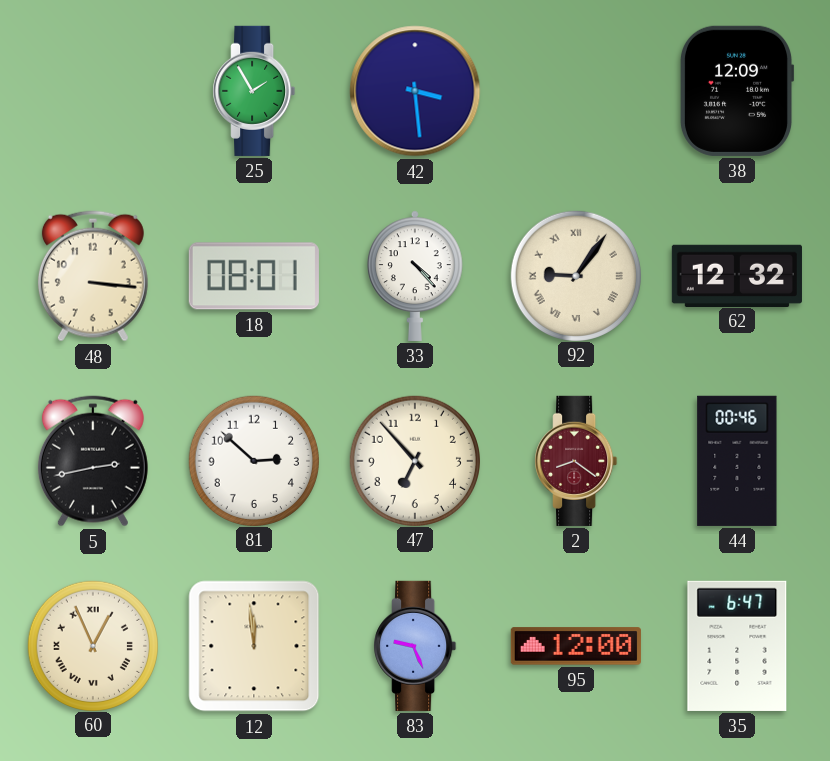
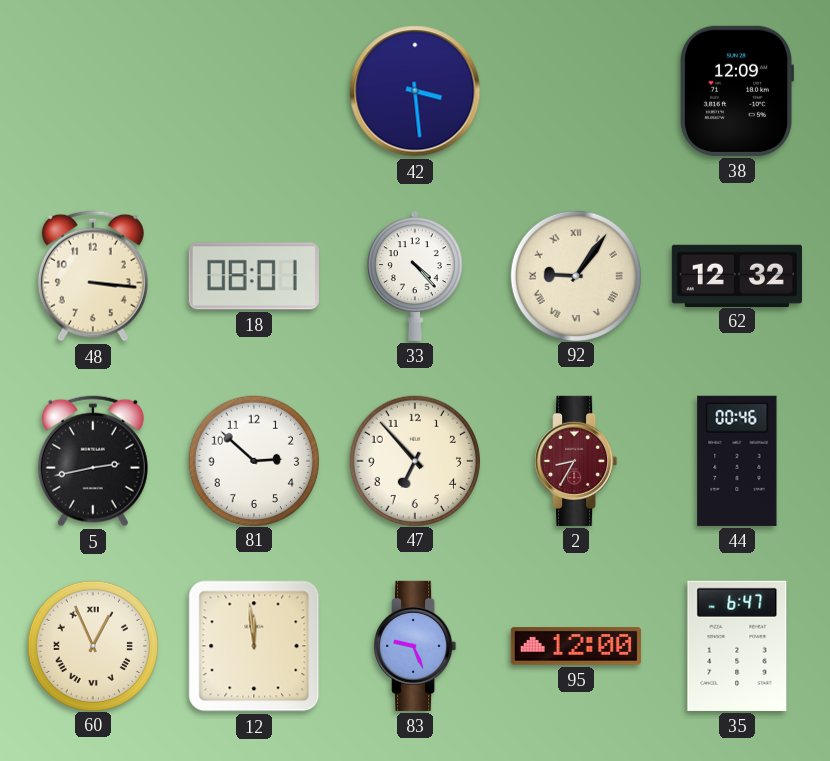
25: 1:55 -> none (254, 91)
2: 8:21 -> 8:35 (576, 461)
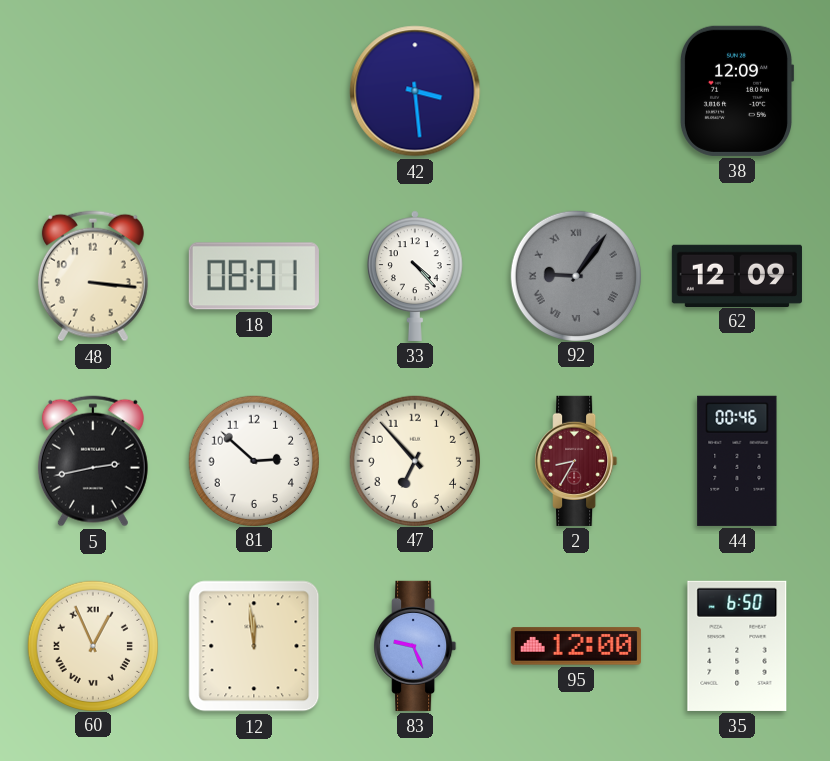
92 dial: cream -> grey (575, 275)
62: 12:32 -> 12:09 (737, 275)
35: 6:47 -> 6:50 (737, 646)
